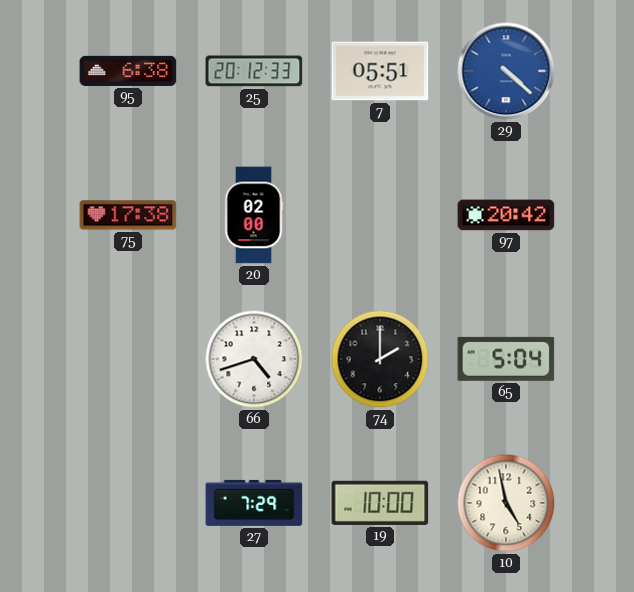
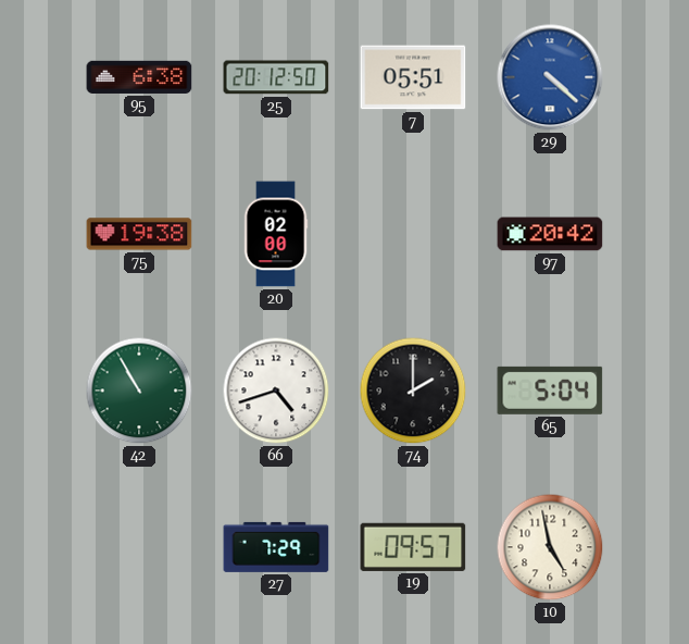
25: 20:12:33 -> 20:12:50 (276, 77)
75: 17:38 -> 19:38 (139, 234)
42: none -> 10:55 (139, 391)
19: 10:00 -> 09:57 (413, 547)
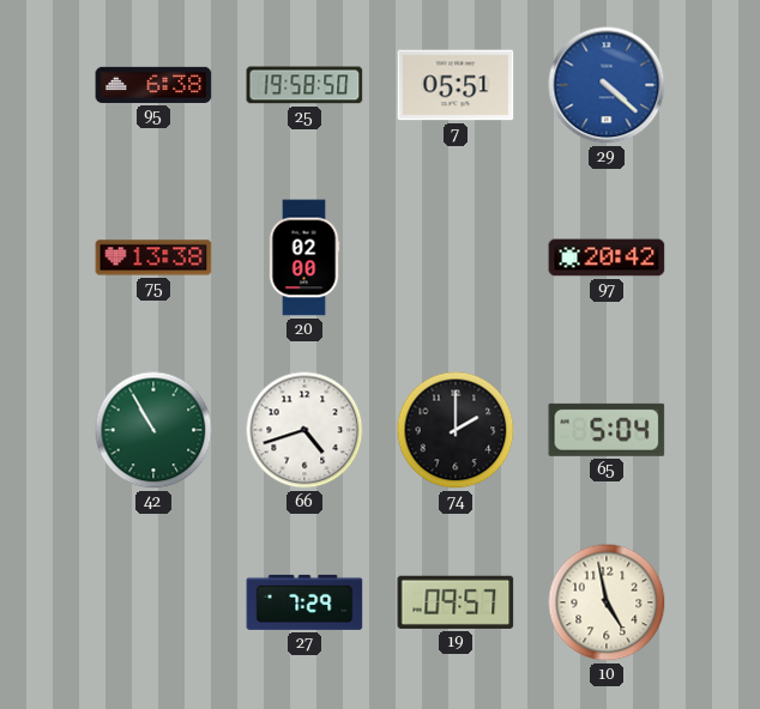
25: 20:12 -> 19:58 (304, 85)
75: 19:38 -> 13:38 (153, 257)
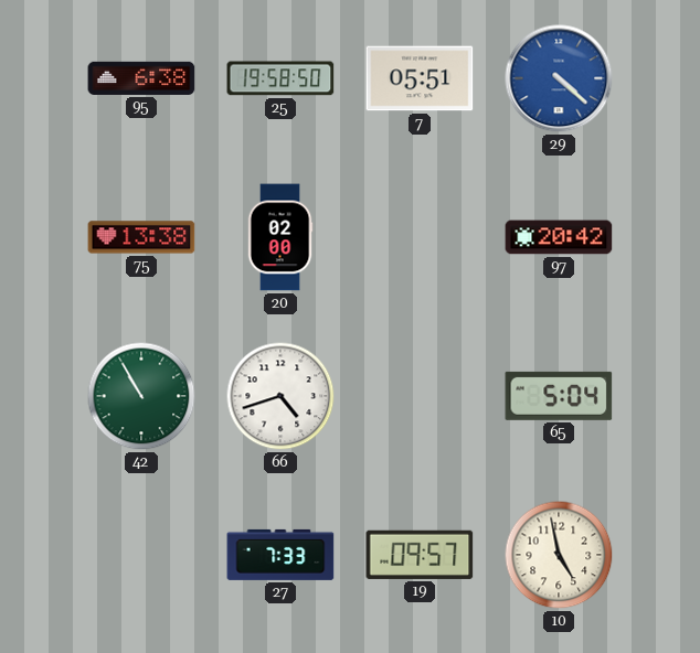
74: 2:00 -> none (456, 430)
27: 7:29 -> 7:33 (280, 555)
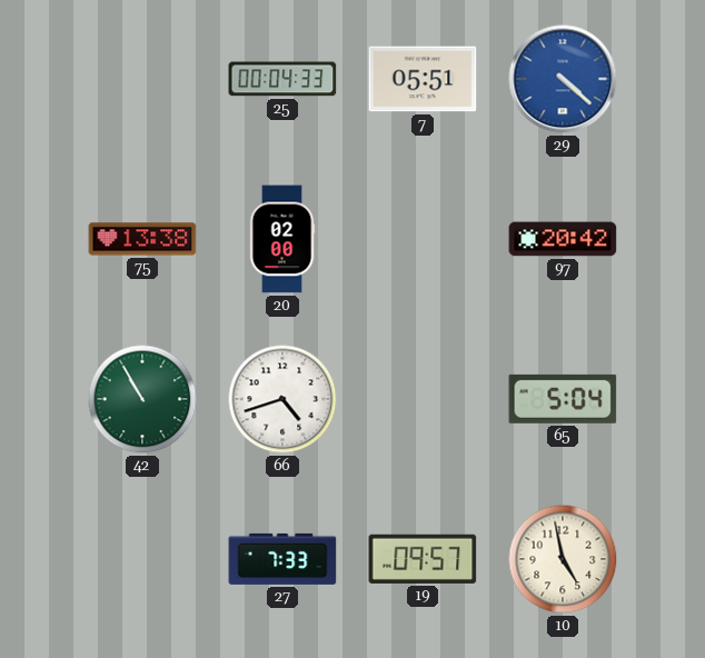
95: 6:38 -> none (141, 78)
25: 19:58 -> 00:04 (282, 79)
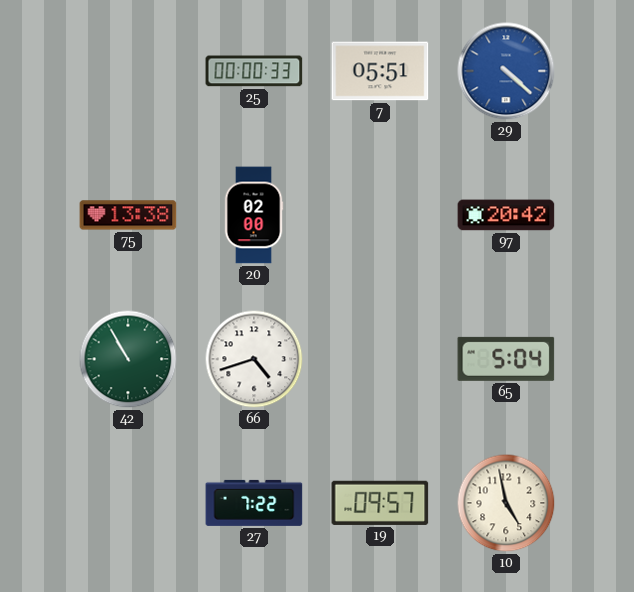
25: 00:04 -> 00:00 (254, 71)
27: 7:33 -> 7:22 (254, 503)
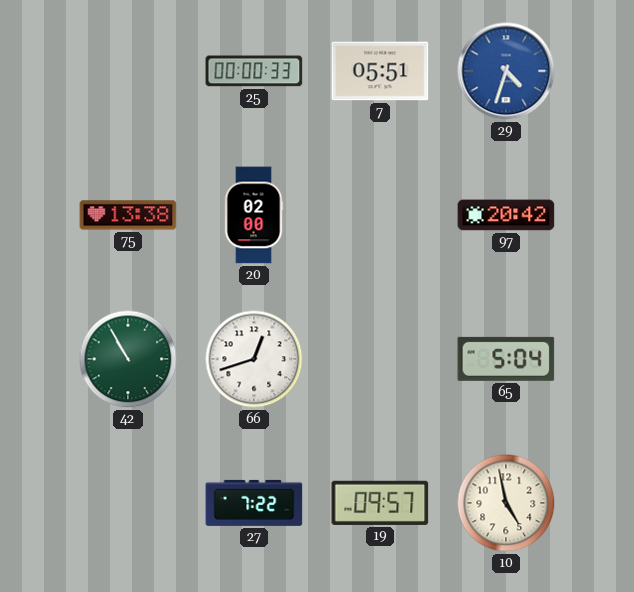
29: 4:22 -> 4:33 (506, 71)
66: 4:42 -> 12:42 (254, 359)
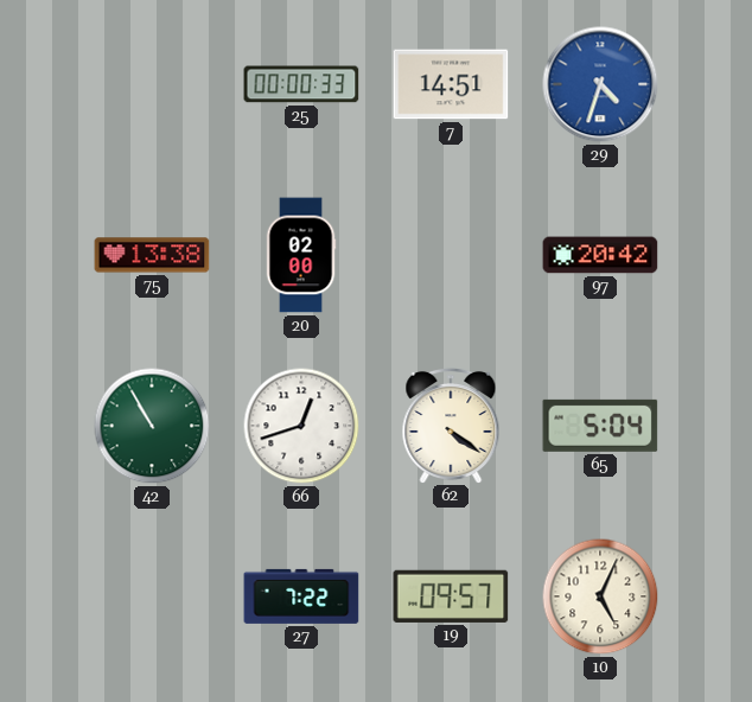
7: 05:51 -> 14:51 (451, 84)
62: none -> 4:21 (451, 425)
10: 4:58 -> 5:04 (600, 596)
